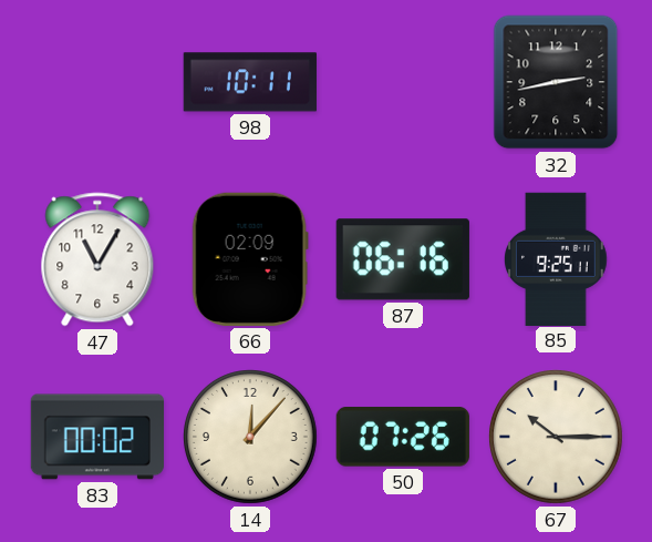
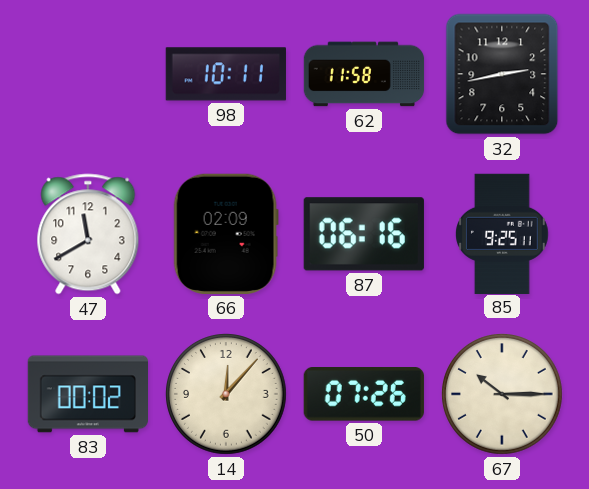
62: none -> 11:58 (364, 74)
47: 11:05 -> 11:40 (88, 234)
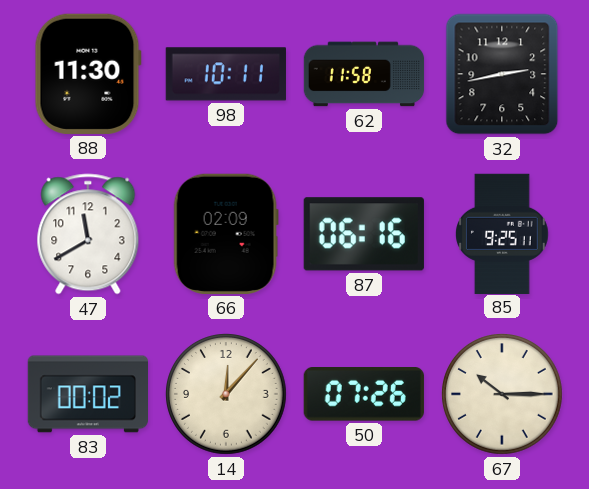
88: none -> 11:30 (88, 74)
